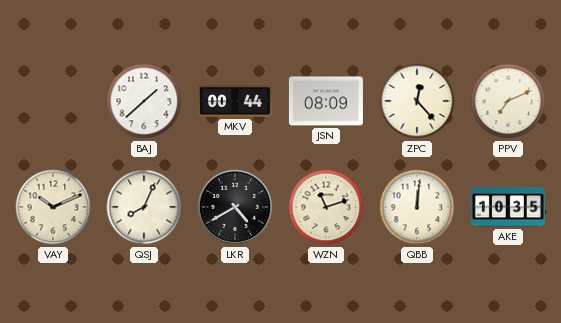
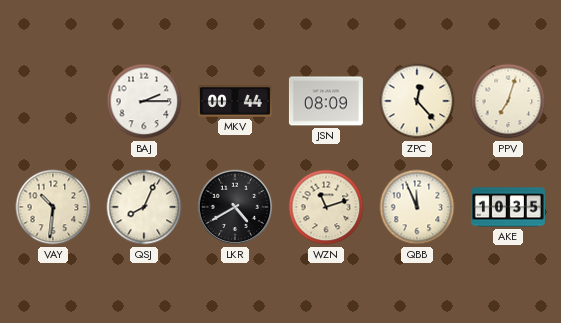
BAJ: 1:38 -> 2:15 (144, 101)
PPV: 7:11 -> 7:03 (508, 101)
VAY: 10:11 -> 10:31 (53, 207)
QBB: 12:01 -> 11:56 (417, 207)
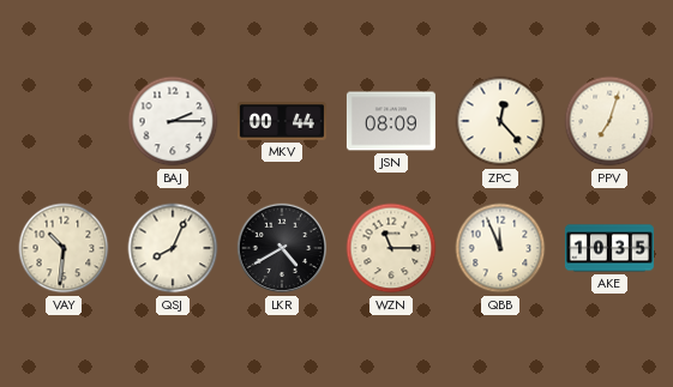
WZN: 11:12 -> 11:15 (391, 248)
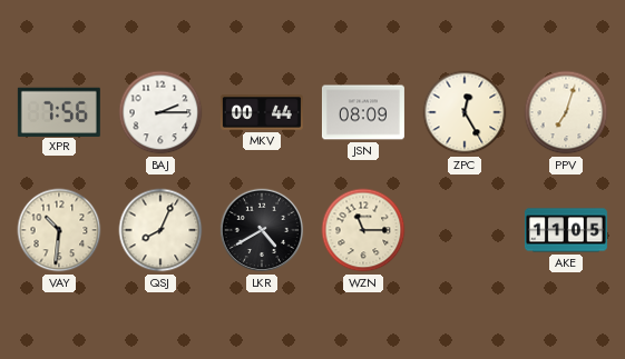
XPR: none -> 7:56 (59, 111)
ZPC: 12:23 -> 12:25 (465, 112)
QBB: 11:56 -> none (500, 248)
AKE: 10:35 -> 11:05 (566, 230)
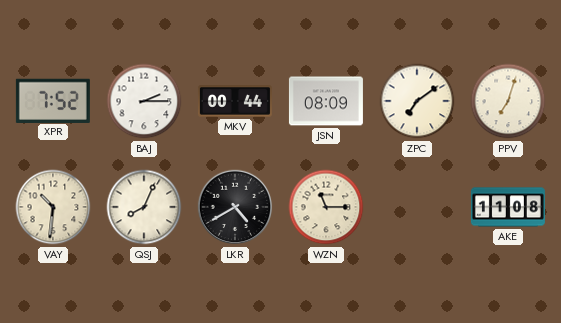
XPR: 7:56 -> 7:52 (53, 100)
ZPC: 12:25 -> 7:09 (417, 101)
AKE: 11:05 -> 11:08 (508, 207)
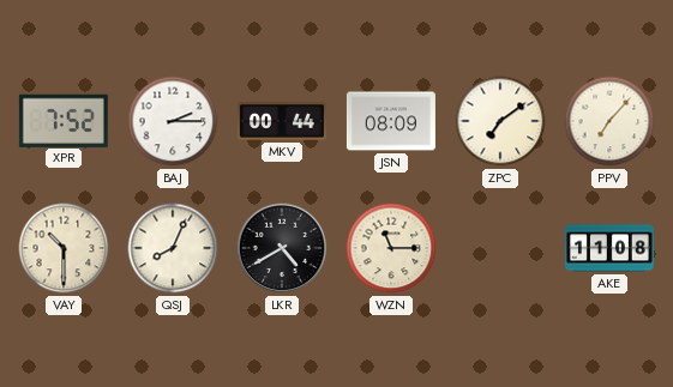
PPV: 7:03 -> 7:07 (609, 121)
VAY: 10:31 -> 10:30 (64, 248)
